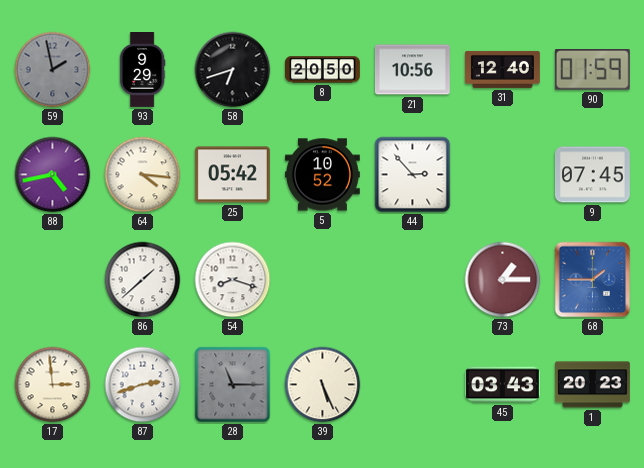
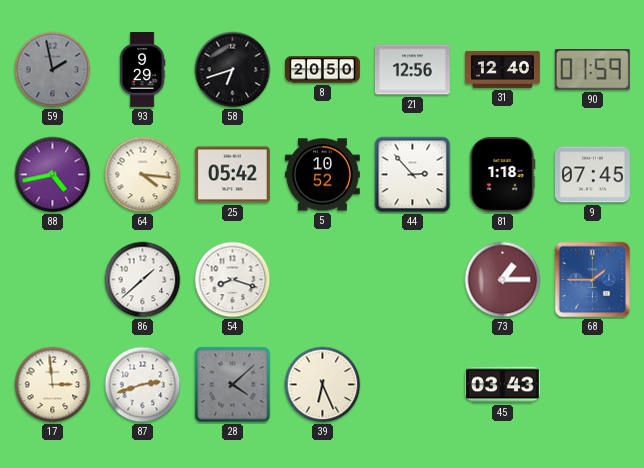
21: 10:56 -> 12:56 (412, 70)
81: none -> 1:18 (502, 174)
28: 11:15 -> 4:08 (233, 385)
39: 5:26 -> 6:26 (323, 385)
1: 20:23 -> none (592, 385)
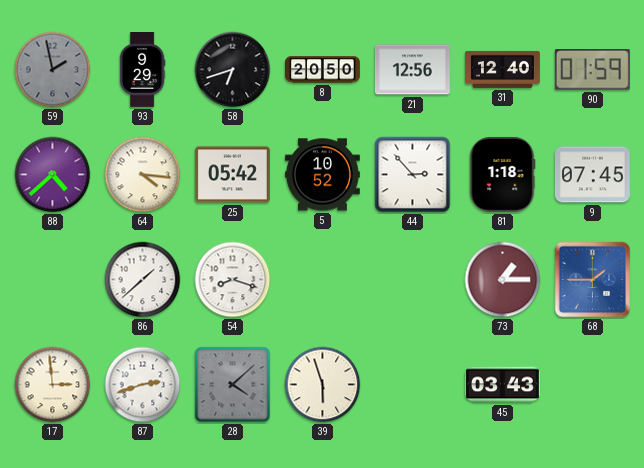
88: 4:43 -> 4:38 (53, 175)
39: 6:26 -> 5:57 (323, 385)
